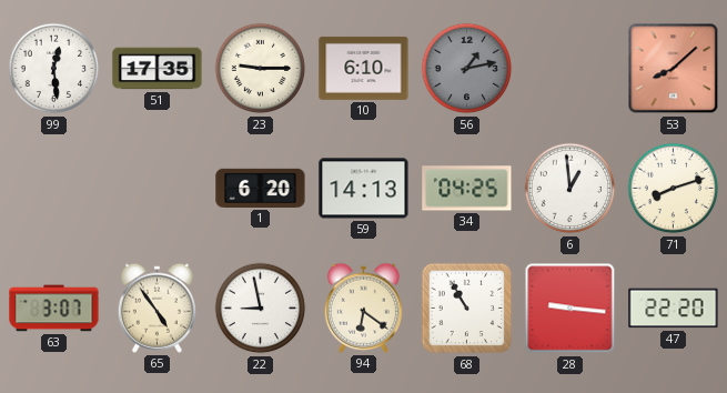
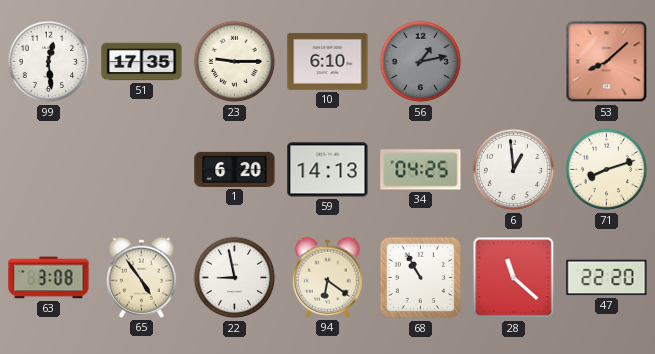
63: 3:07 -> 3:08 (49, 278)
28: 9:16 -> 11:22 (514, 278)
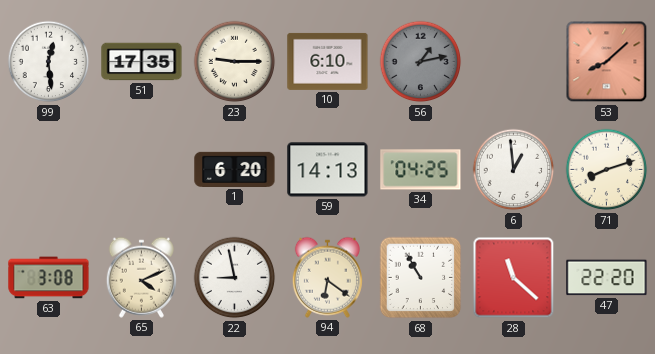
65: 4:54 -> 4:11 (141, 277)
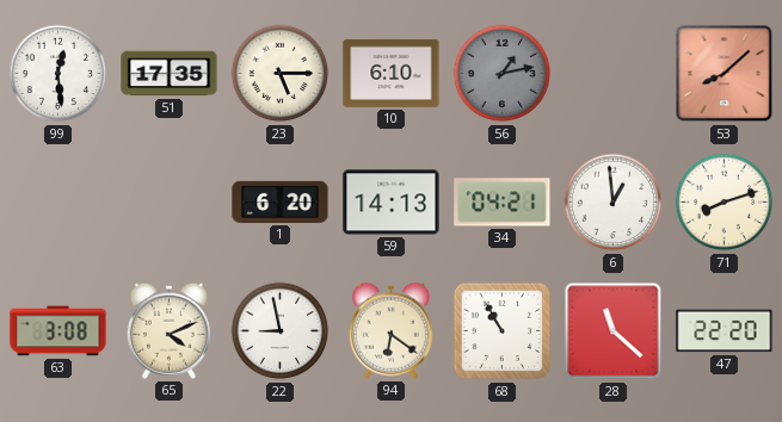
23: 9:15 -> 5:15 (281, 74)
34: 04:25 -> 04:21 (503, 203)
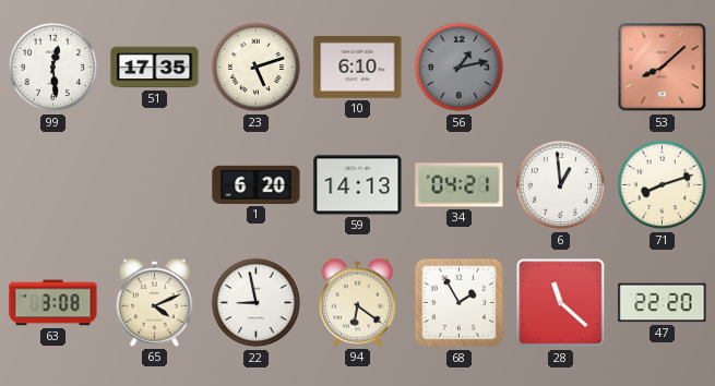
23: 5:15 -> 5:12 (257, 68)
68: 10:55 -> 1:55 (460, 303)
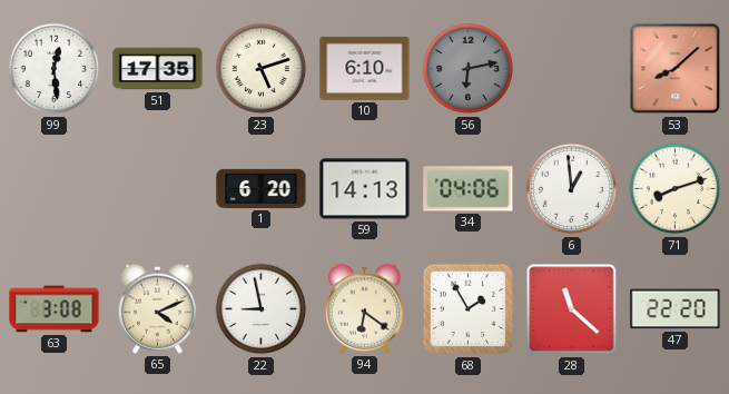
56: 1:13 -> 6:13 (469, 69)
34: 04:21 -> 04:06 (469, 189)
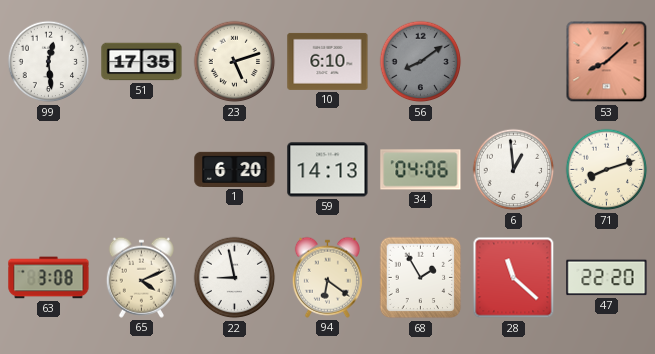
56: 6:13 -> 8:09 (421, 62)
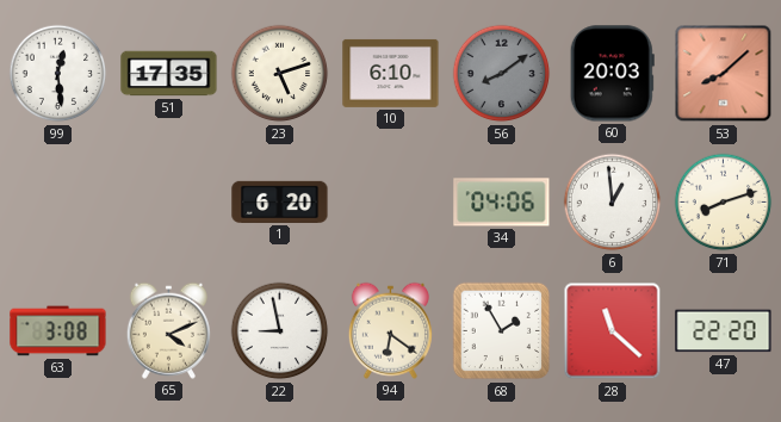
60: none -> 20:03 (612, 74)
59: 14:13 -> none (328, 170)
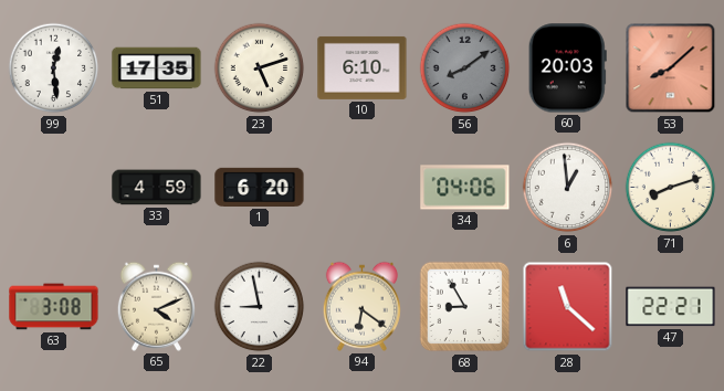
33: none -> 4:59 (157, 188)
68: 1:55 -> 8:55 (465, 307)
47: 22:20 -> 22:21 (671, 307)
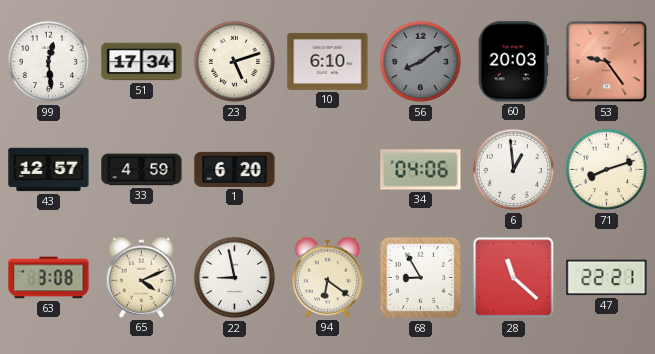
51: 17:35 -> 17:34 (142, 62)
53: 8:08 -> 9:24 (607, 62)
43: none -> 12:57 (49, 170)
